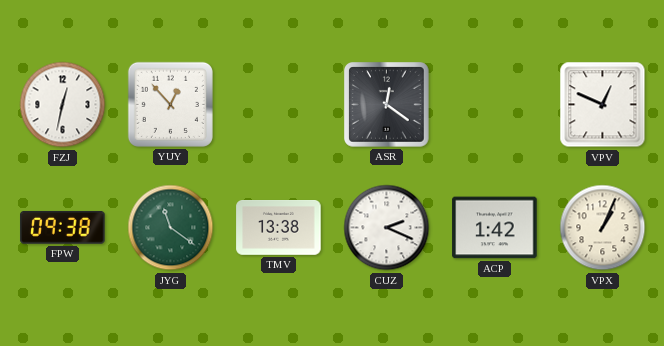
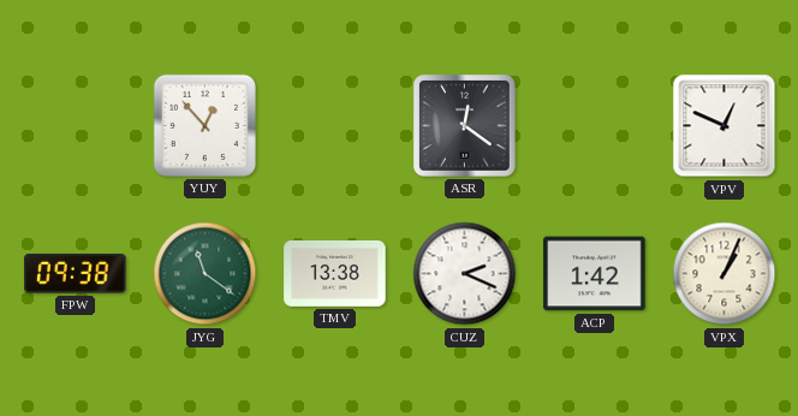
FZJ: 12:32 -> none (63, 105)
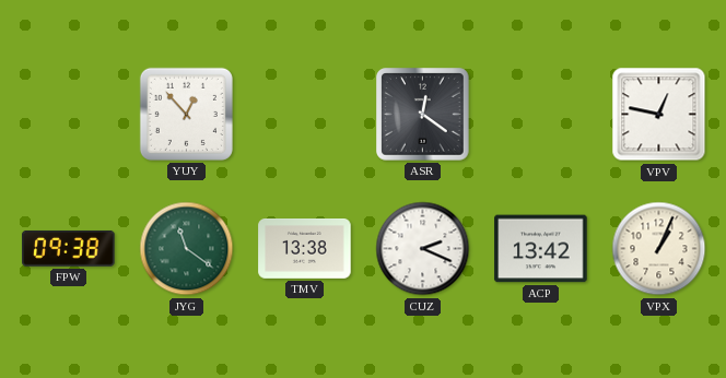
VPV: 12:49 -> 12:47 (659, 115)
ACP: 1:42 -> 13:42 (541, 249)
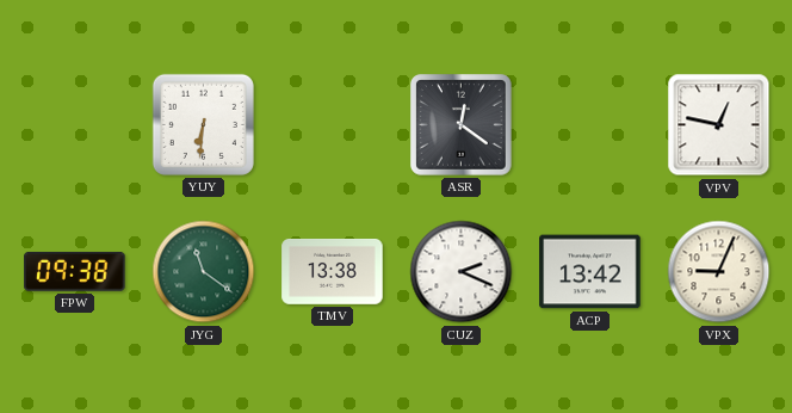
YUY: 12:53 -> 6:31 (203, 124)
VPX: 1:04 -> 9:04 (719, 272)
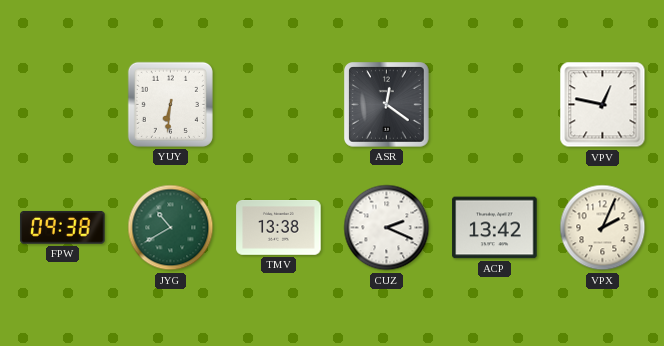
JYG: 11:21 -> 10:40 (171, 228)
VPX: 9:04 -> 2:04 (603, 228)
